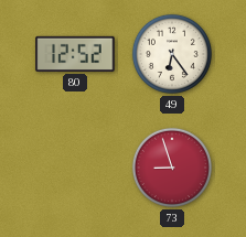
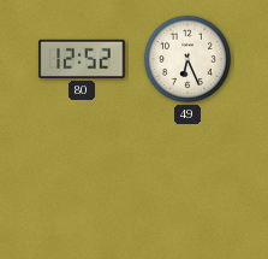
49: 6:24 -> 6:26 (187, 59)
73: 8:57 -> none (172, 168)
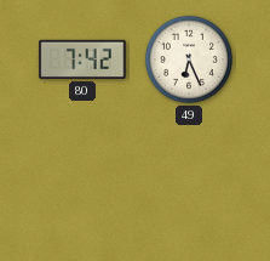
80: 12:52 -> 7:42 (82, 59)
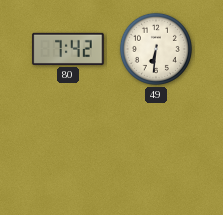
49: 6:26 -> 6:31 (156, 49)
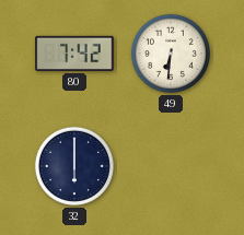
32: none -> 6:00 (74, 166)
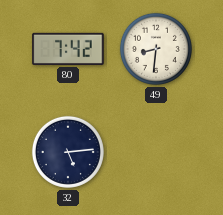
49: 6:31 -> 8:31 (156, 49)
32: 6:00 -> 5:14 (68, 152)
